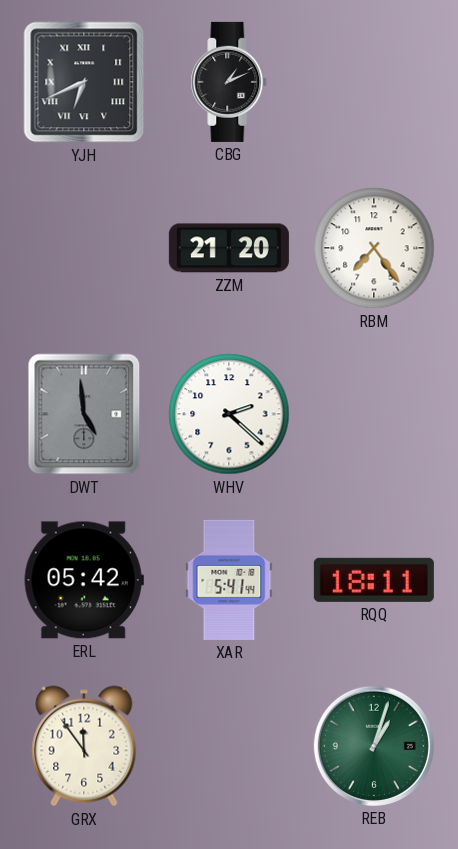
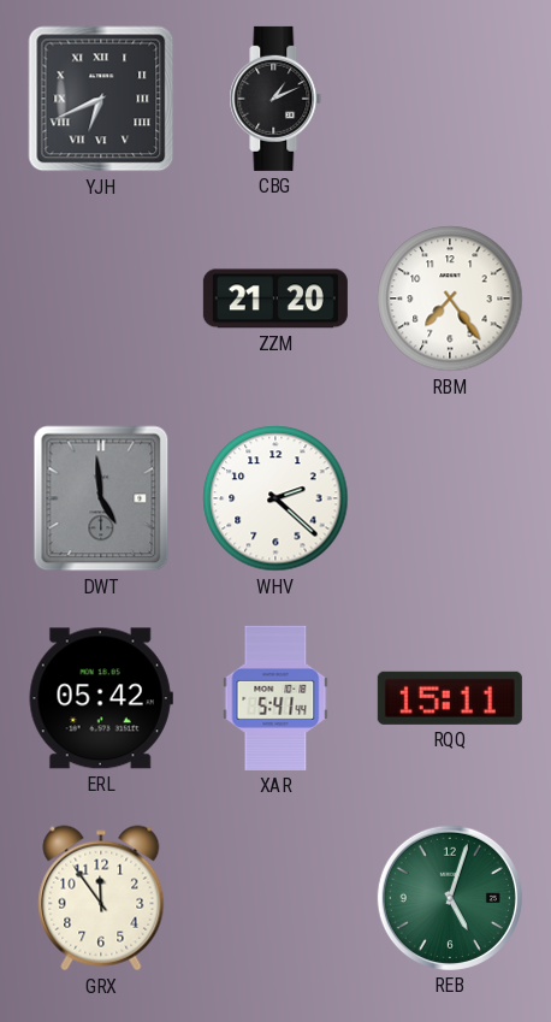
RQQ: 18:11 -> 15:11 (450, 698)
REB: 1:03 -> 5:03 (450, 898)
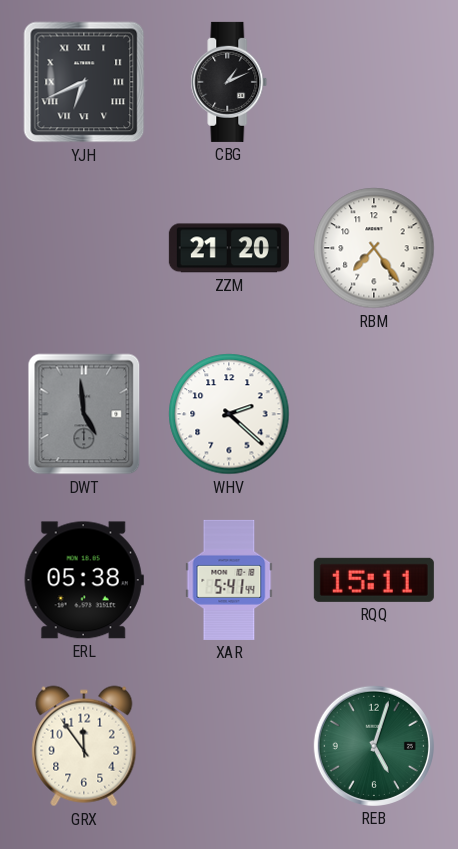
ERL: 05:42 -> 05:38 (84, 580)
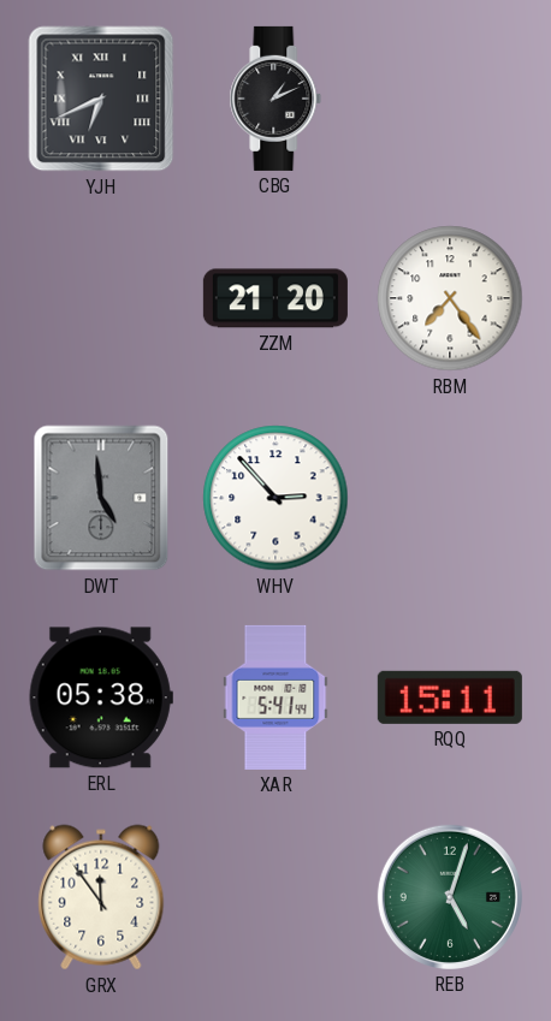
WHV: 2:22 -> 2:53 (275, 498)
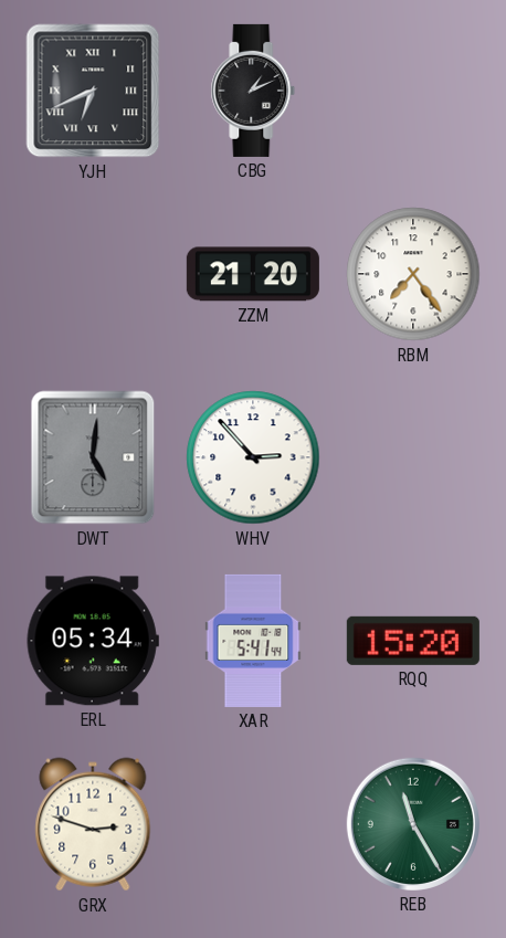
DWT: 4:59 -> 5:01 (93, 457)
ERL: 05:38 -> 05:34 (93, 641)
RQQ: 15:11 -> 15:20 (413, 641)
GRX: 11:54 -> 2:48 (93, 824)
REB: 5:03 -> 11:25 (413, 824)
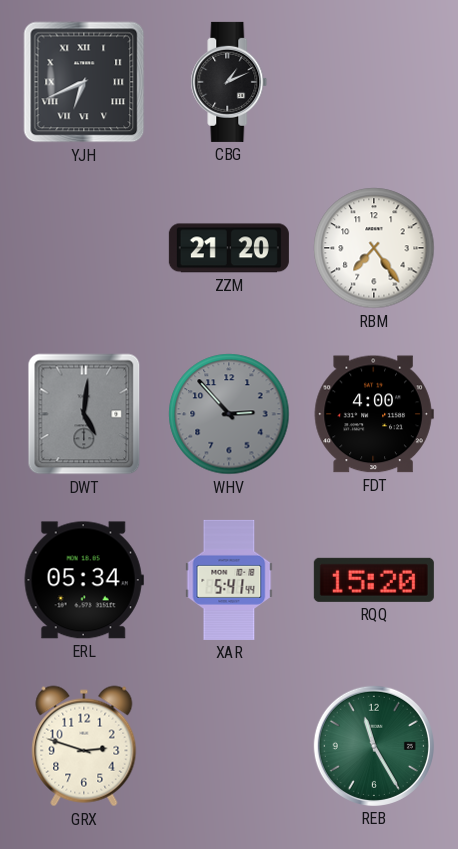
WHV dial: white -> grey (229, 414)
FDT: none -> 4:00 (374, 414)
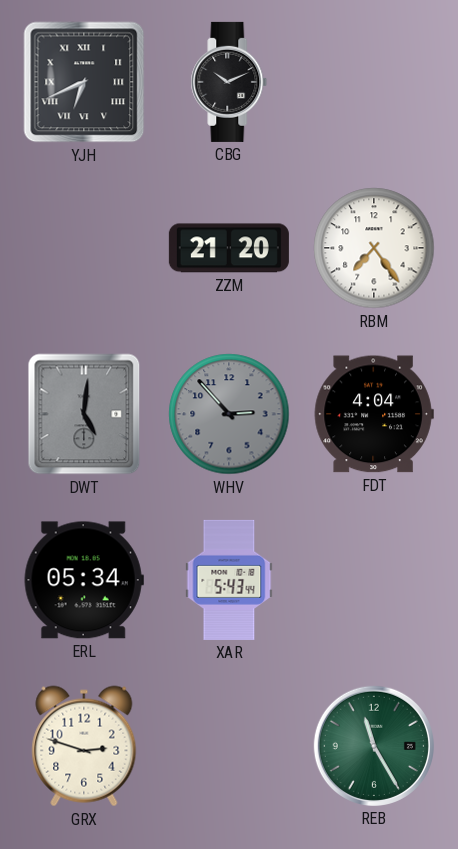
CBG: 1:11 -> 10:11 (229, 82)
FDT: 4:00 -> 4:04 (374, 414)
XAR: 5:41 -> 5:43 (229, 580)
RQQ: 15:20 -> none (374, 580)
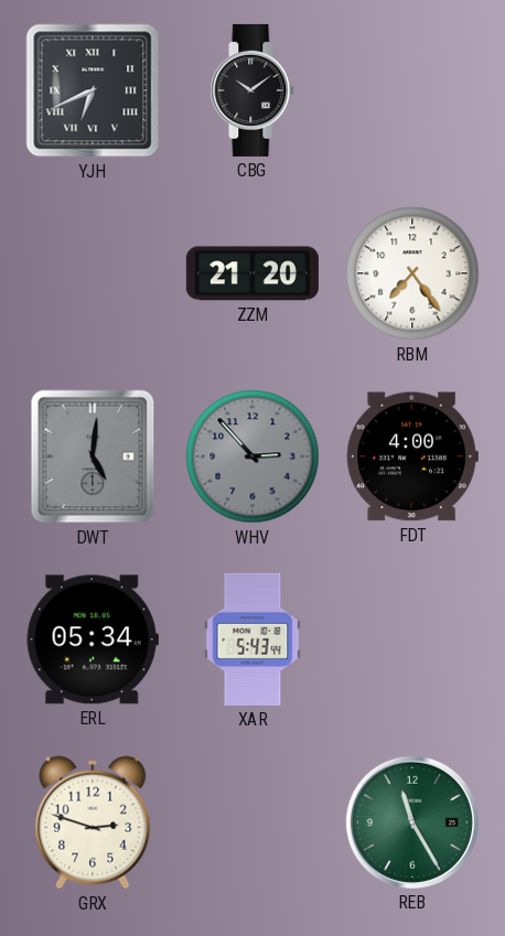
CBG: 10:11 -> 10:09 (253, 90)
FDT: 4:04 -> 4:00 (412, 456)
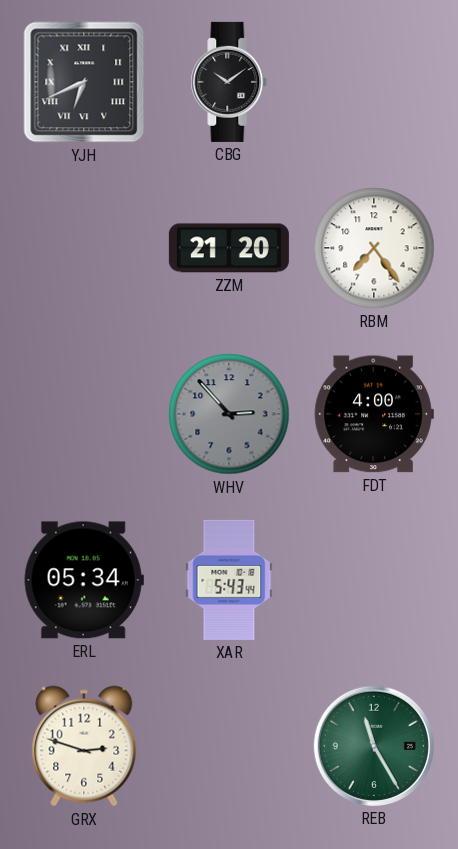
DWT: 5:01 -> none (93, 456)
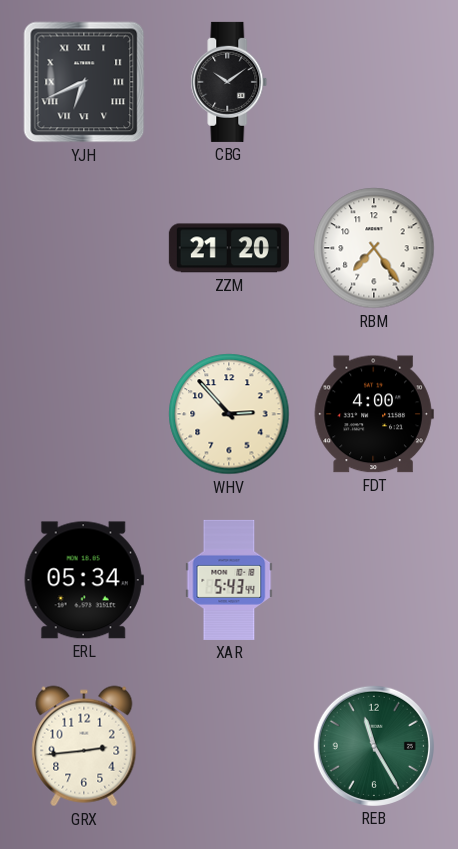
WHV dial: grey -> cream (229, 414)
GRX: 2:48 -> 2:44 (84, 746)
